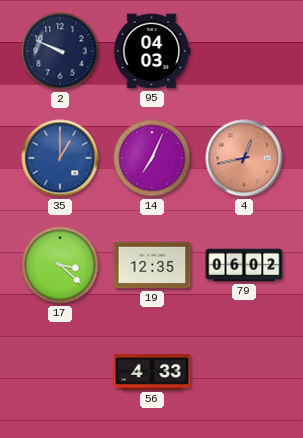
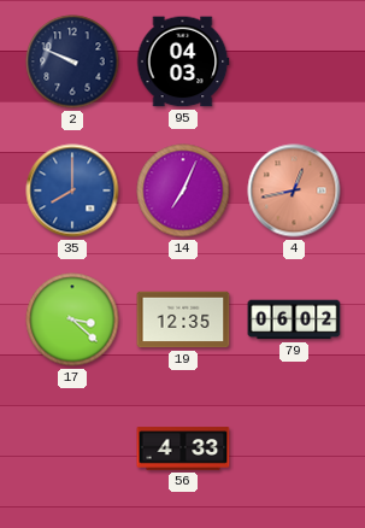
35: 1:00 -> 8:00 (72, 190)
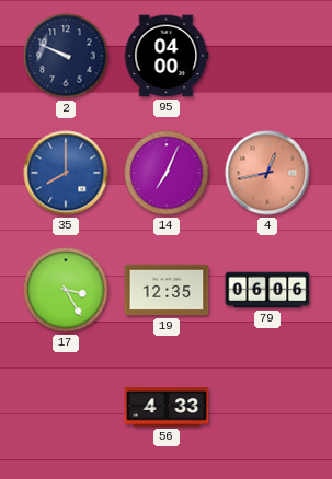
95: 04:03 -> 04:00 (167, 56)
17: 3:22 -> 3:25 (66, 290)
79: 06:02 -> 06:06 (267, 290)
